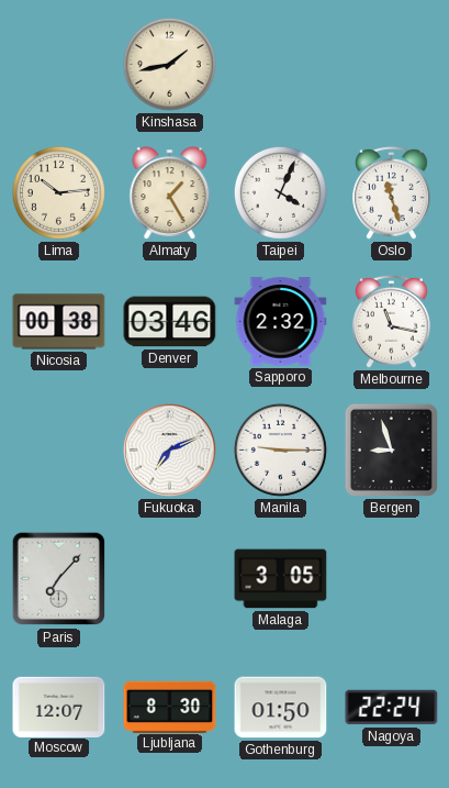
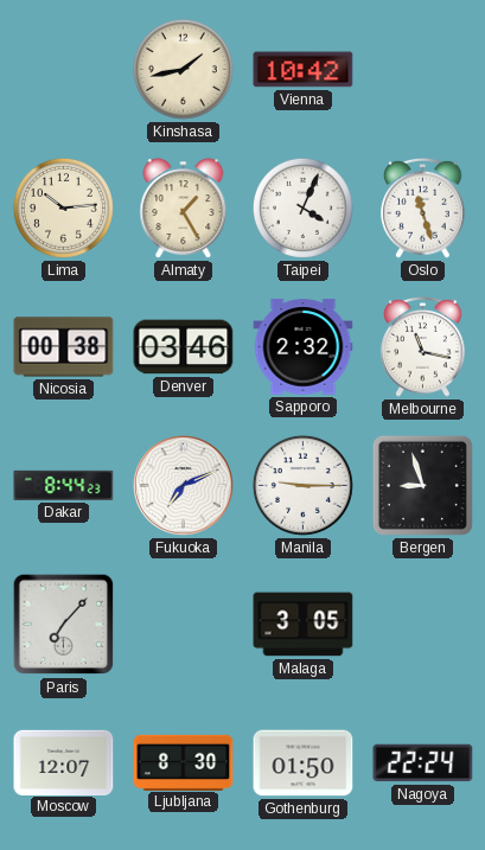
Vienna: none -> 10:42 (304, 70)
Dakar: none -> 8:44 (64, 485)
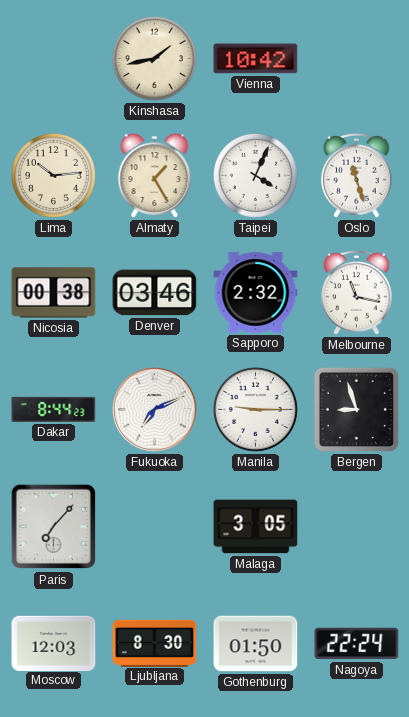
Moscow: 12:07 -> 12:03 (54, 643)
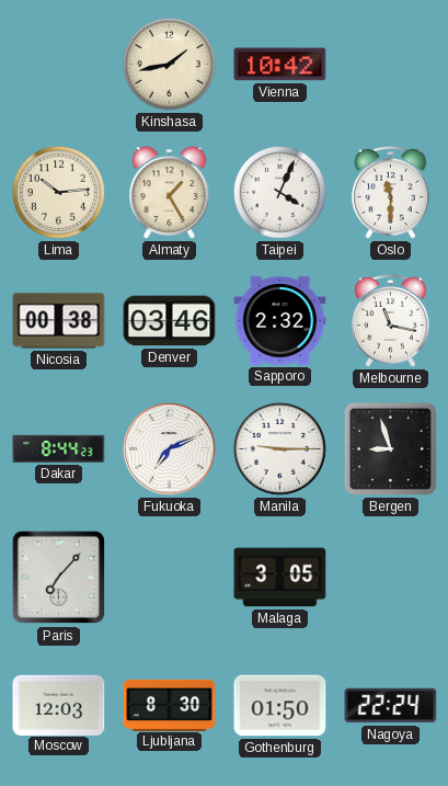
Oslo: 11:27 -> 11:30 (391, 192)
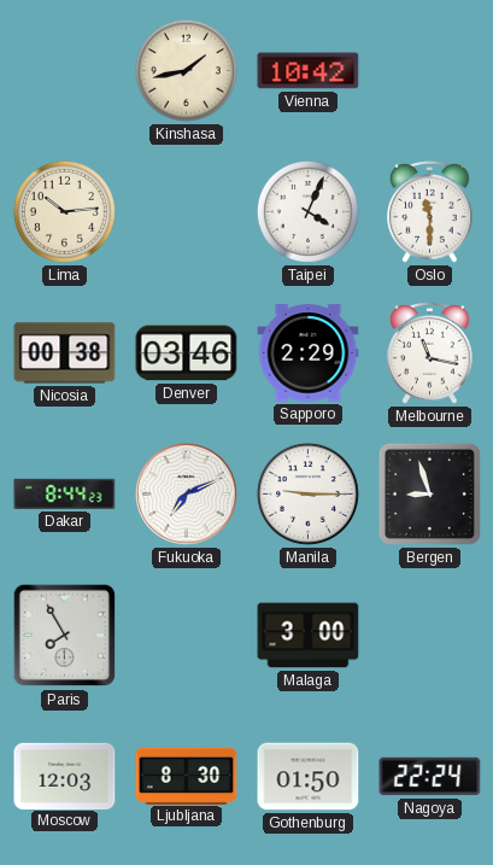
Almaty: 1:25 -> none (170, 193)
Sapporo: 2:32 -> 2:29 (309, 353)
Paris: 7:07 -> 7:55 (65, 636)
Malaga: 3:05 -> 3:00 (309, 636)
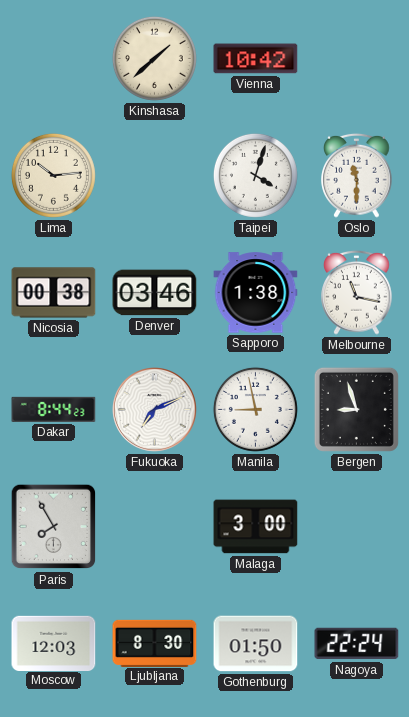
Kinshasa: 1:43 -> 1:38 (154, 58)
Taipei: 4:04 -> 4:03 (255, 175)
Sapporo: 2:29 -> 1:38 (256, 293)
Manila: 9:15 -> 8:58 (255, 409)
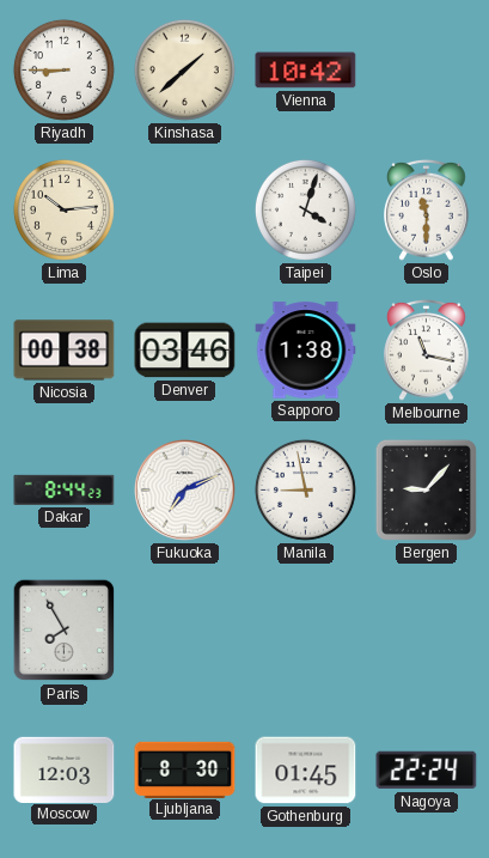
Riyadh: none -> 8:45 (63, 69)
Bergen: 8:57 -> 9:07 (426, 489)
Malaga: 3:00 -> none (256, 527)
Gothenburg: 01:50 -> 01:45 (306, 771)
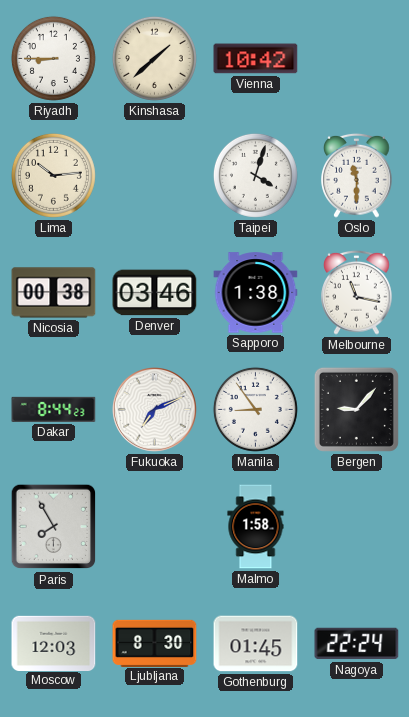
Manila: 8:58 -> 8:54 (255, 409)
Malmo: none -> 1:58 (256, 527)
